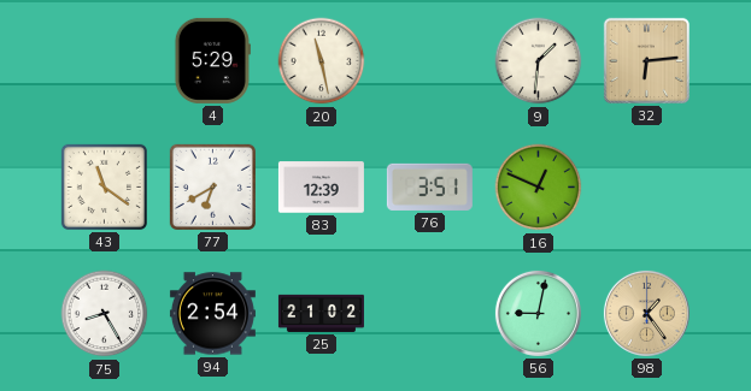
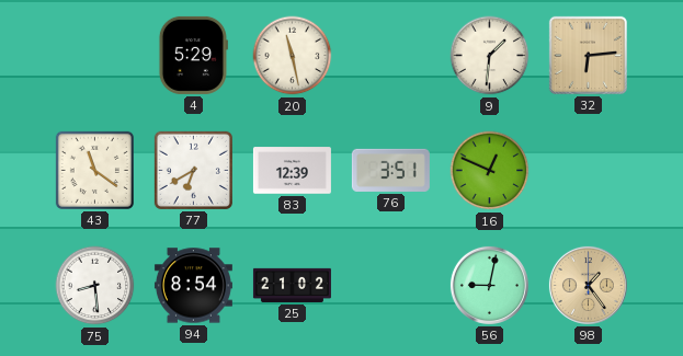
75: 8:25 -> 8:29 (95, 286)
94: 2:54 -> 8:54 (193, 286)
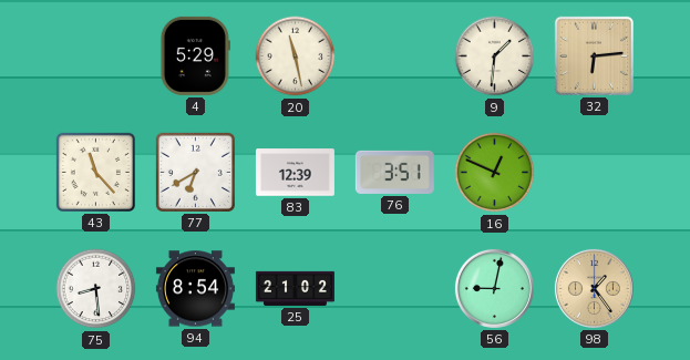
43: 11:21 -> 11:23 (95, 172)
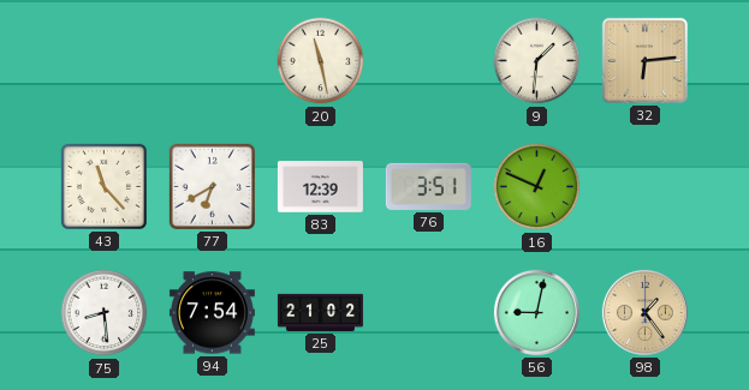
4: 5:29 -> none (195, 55)
94: 8:54 -> 7:54 (212, 313)
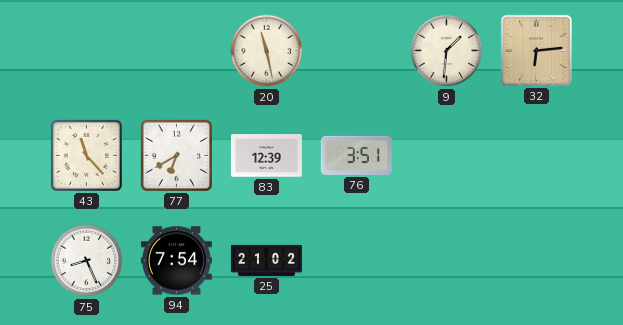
16: 12:49 -> none (537, 187)
75: 8:29 -> 8:26 (87, 261)
56: 9:02 -> none (536, 312)
98: 1:24 -> none (644, 312)
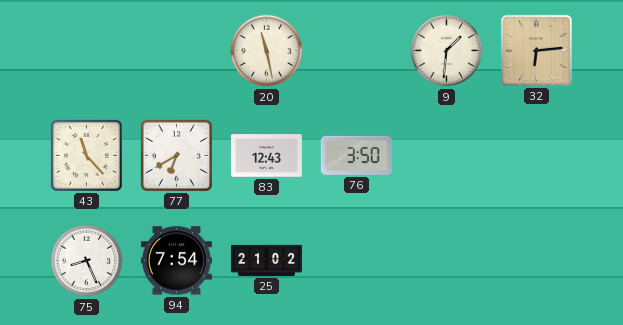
83: 12:39 -> 12:43 (266, 156)
76: 3:51 -> 3:50 (356, 155)
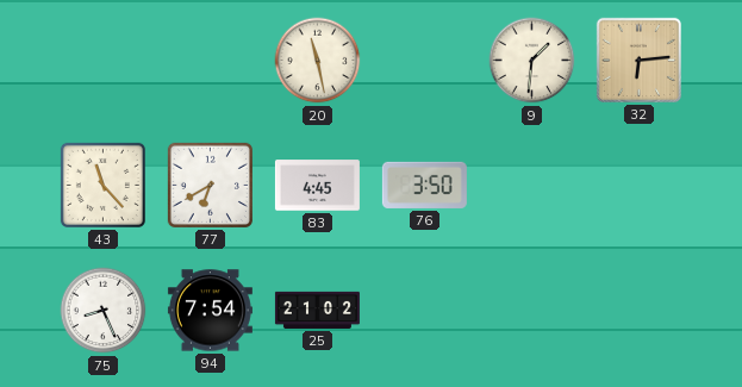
83: 12:43 -> 4:45 (317, 186)
